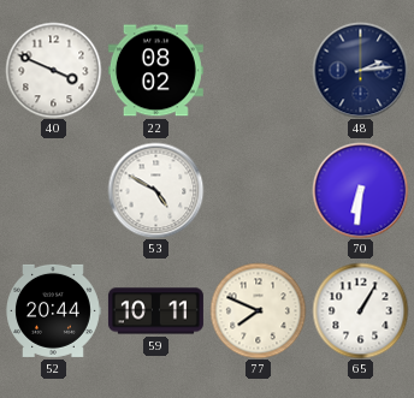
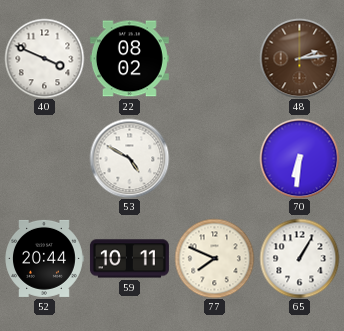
48 dial: navy -> brown (299, 58)
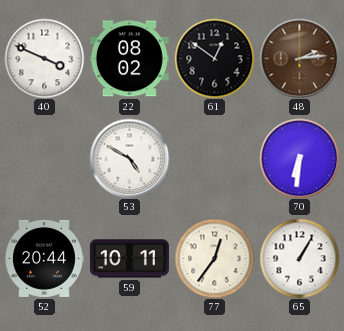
61: none -> 12:51 (214, 58)
77: 7:49 -> 12:36 (214, 258)
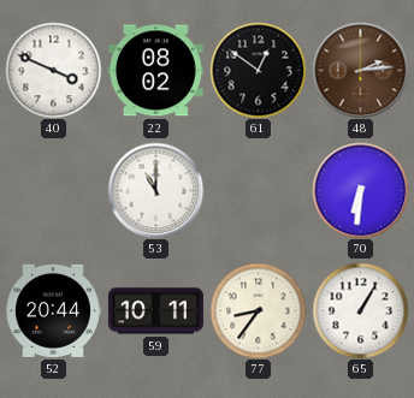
53: 4:50 -> 11:00 (155, 190)
77: 12:36 -> 8:36 (258, 310)
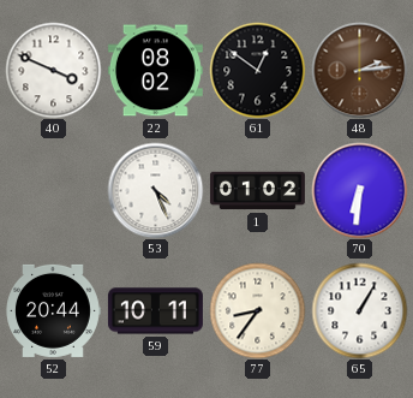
53: 11:00 -> 4:26 (155, 190)
1: none -> 01:02 (257, 191)
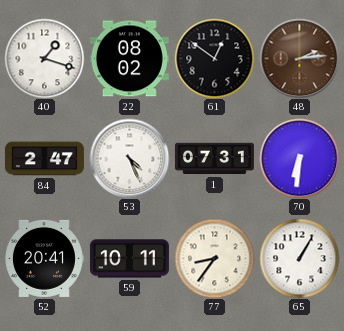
40: 3:49 -> 1:18 (44, 58)
84: none -> 2:47 (44, 159)
1: 01:02 -> 07:31 (214, 159)
52: 20:44 -> 20:41 (44, 258)
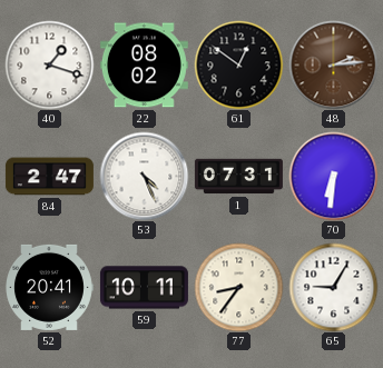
65: 1:05 -> 9:05 (333, 287)
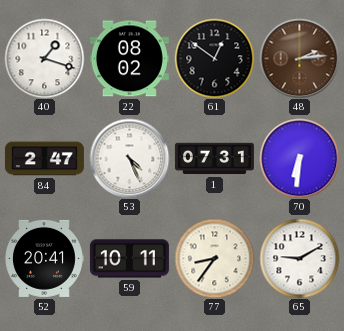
65: 9:05 -> 9:10 (299, 258)
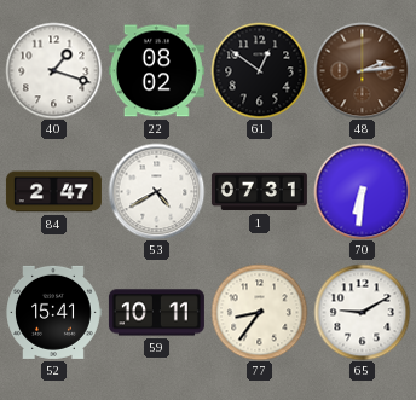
53: 4:26 -> 4:40 (156, 191)
52: 20:41 -> 15:41 (53, 312)
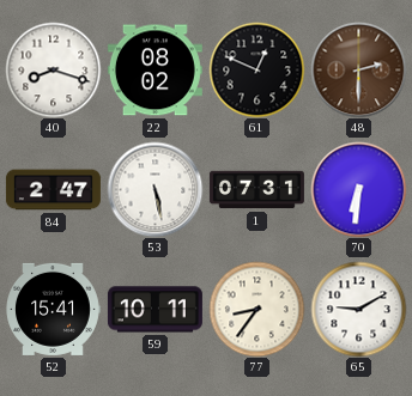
40: 1:18 -> 8:18 (53, 69)
61: 12:51 -> 12:49 (256, 69)
48: 2:14 -> 2:30 (358, 69)
53: 4:40 -> 5:28 (154, 189)
